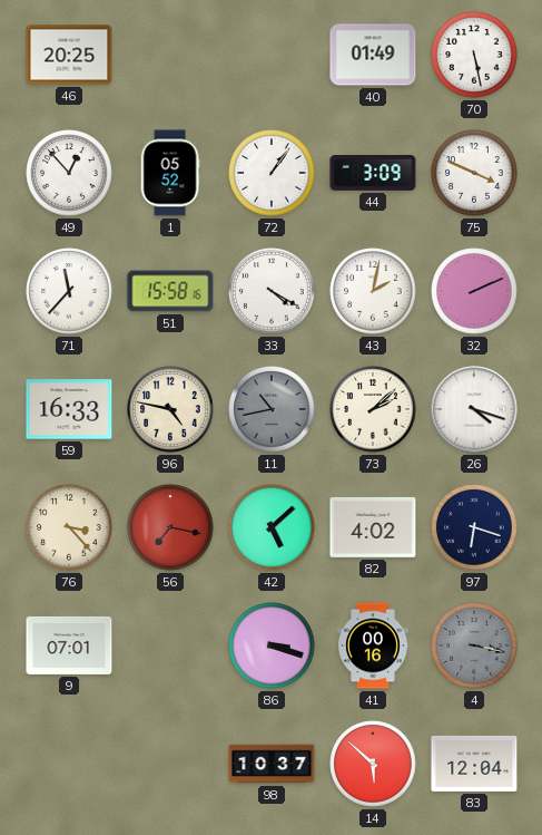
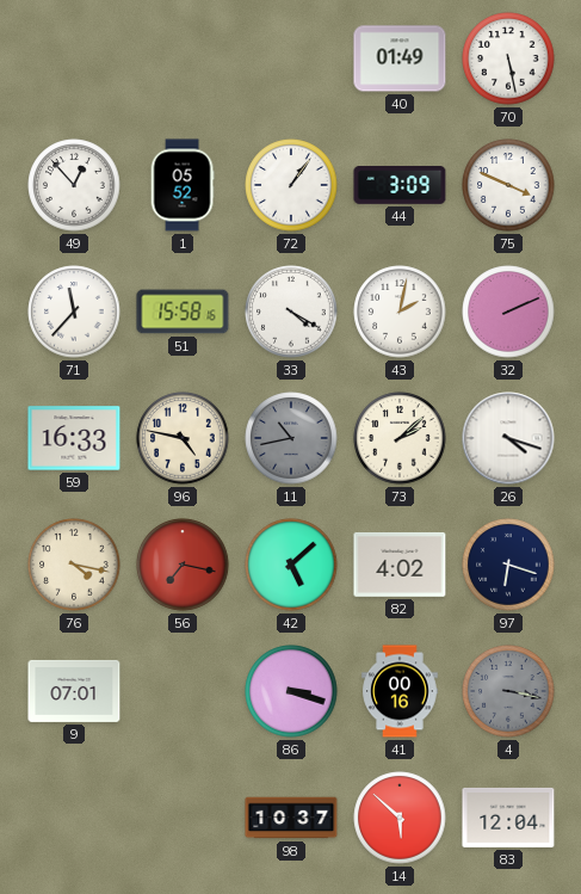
46: 20:25 -> none (69, 55)
76: 3:23 -> 4:17 (74, 565)
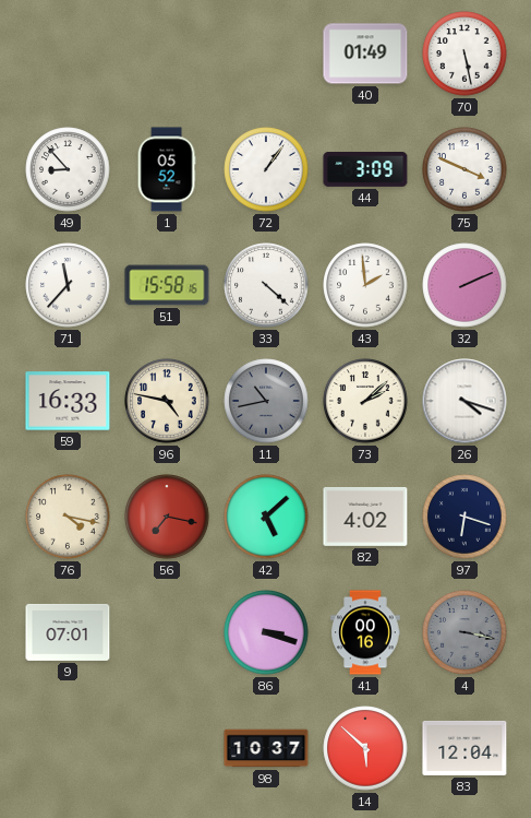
49: 12:53 -> 8:53 (68, 169)
33: 4:20 -> 4:22 (266, 285)
43: 2:02 -> 1:59 (365, 285)
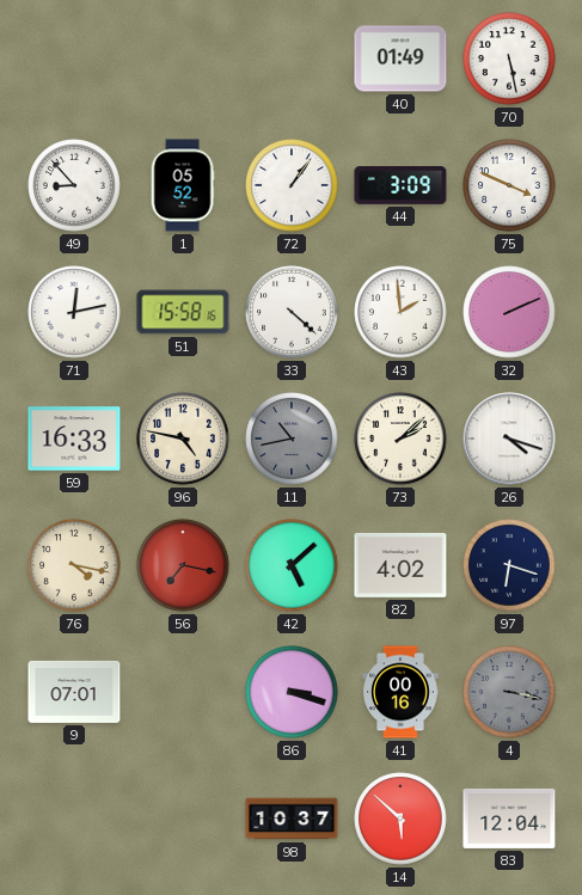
71: 11:37 -> 12:13 (74, 312)
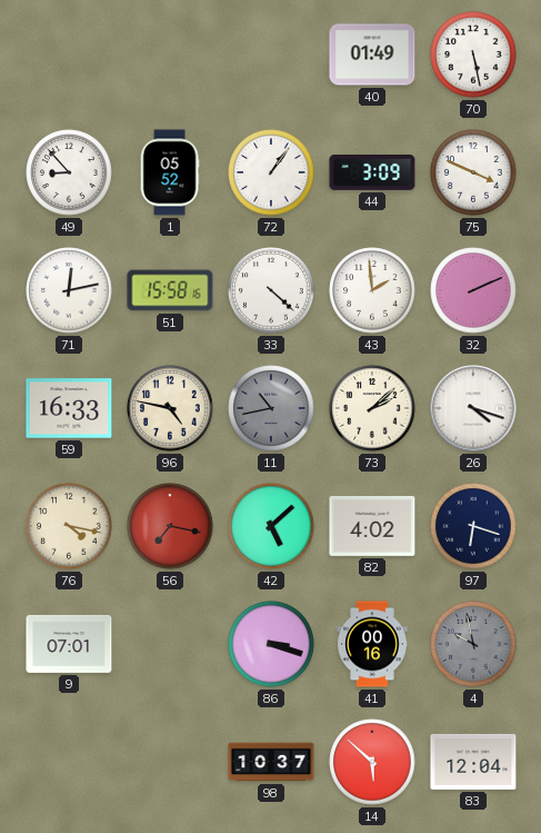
4: 3:17 -> 9:58 (473, 644)
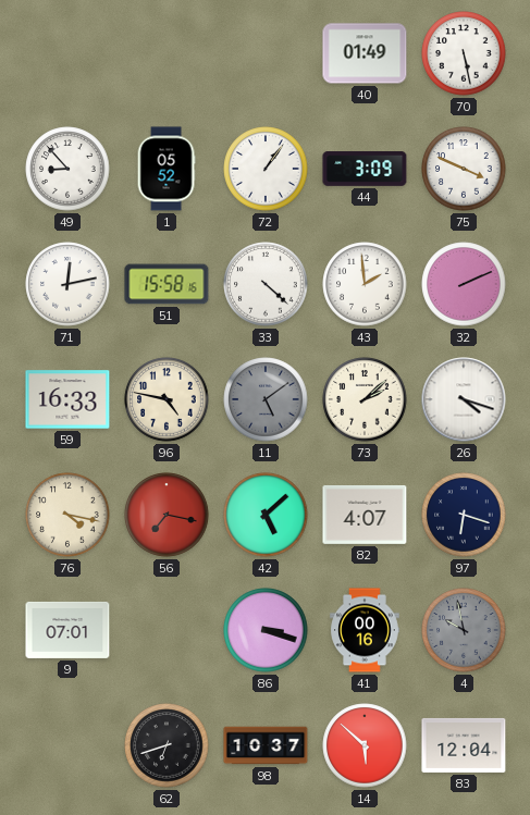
11: 10:43 -> 5:09 (266, 399)
82: 4:02 -> 4:07 (365, 515)
62: none -> 6:42 (167, 745)
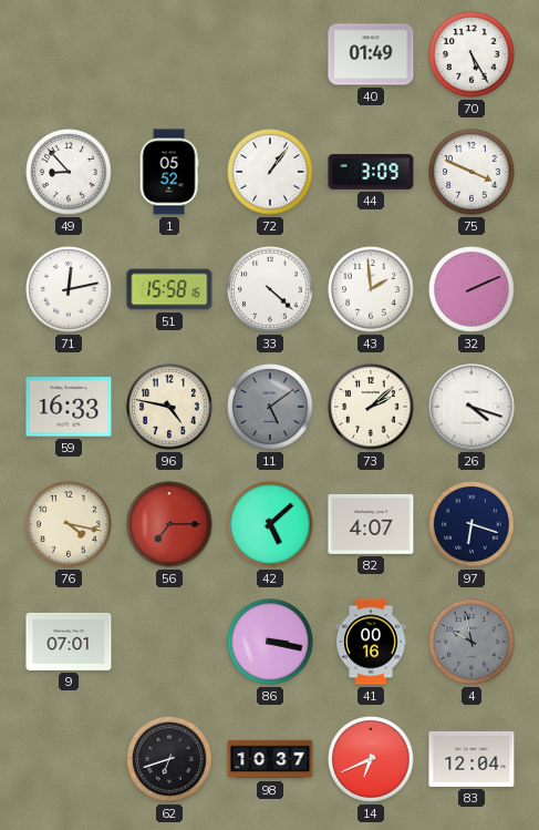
70: 5:28 -> 5:25 (471, 54)
56: 7:17 -> 7:15 (169, 524)
86: 3:18 -> 3:17 (270, 642)
14: 5:52 -> 6:41 (371, 759)
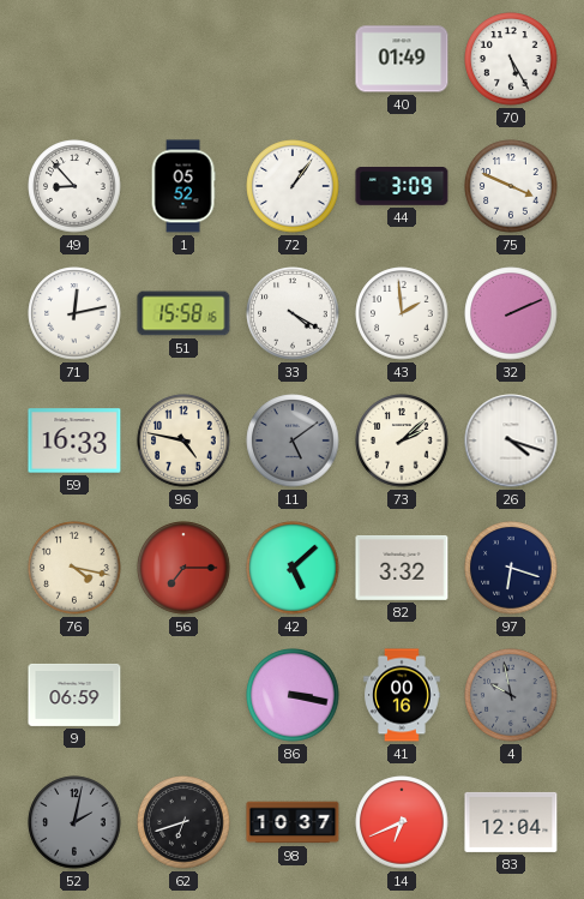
33: 4:22 -> 4:20 (293, 313)
82: 4:07 -> 3:32 (402, 568)
9: 07:01 -> 06:59 (74, 695)
52: none -> 2:02 (74, 822)
